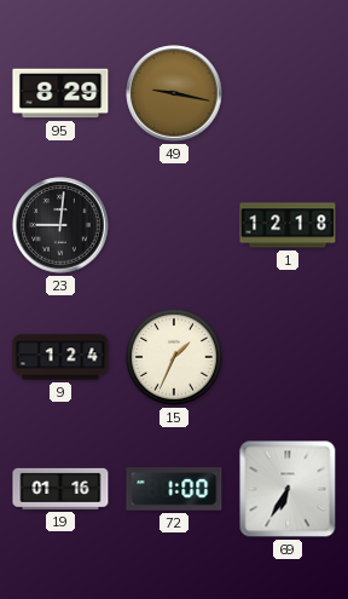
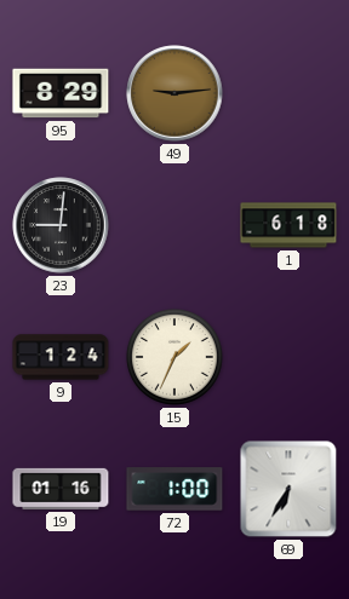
49: 9:17 -> 9:14 (174, 93)
1: 12:18 -> 6:18 (288, 225)
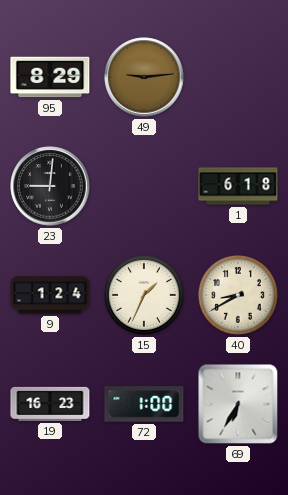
40: none -> 8:40 (238, 295)
19: 01:16 -> 16:23 (50, 404)
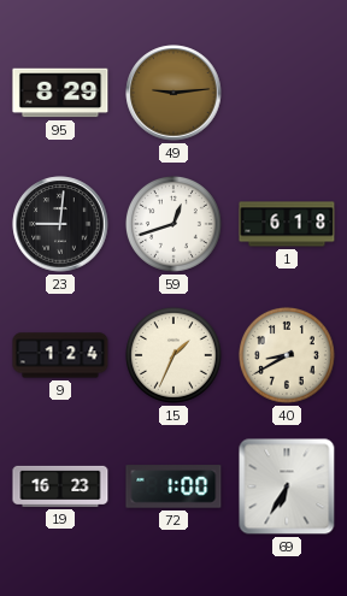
59: none -> 12:42 (173, 224)
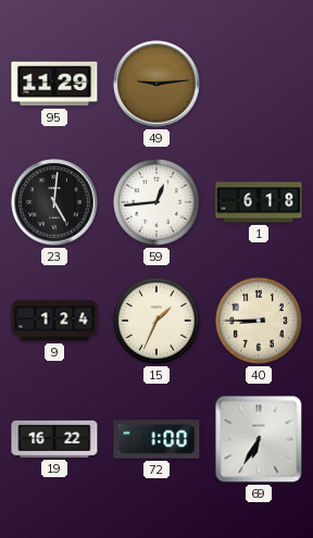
95: 8:29 -> 11:29 (54, 84)
23: 9:01 -> 5:01 (54, 202)
59: 12:42 -> 12:44 (156, 202)
40: 8:40 -> 8:45 (259, 321)
19: 16:23 -> 16:22 (54, 439)
